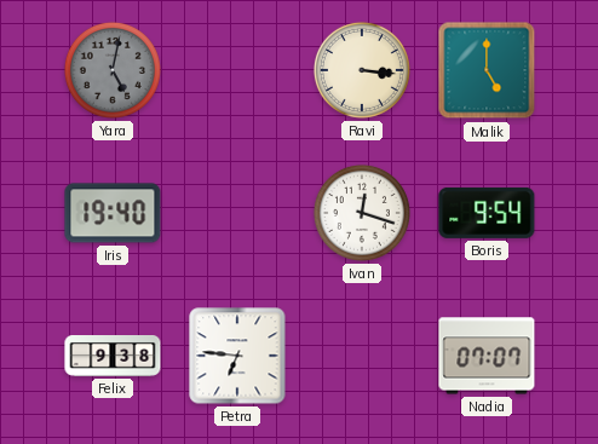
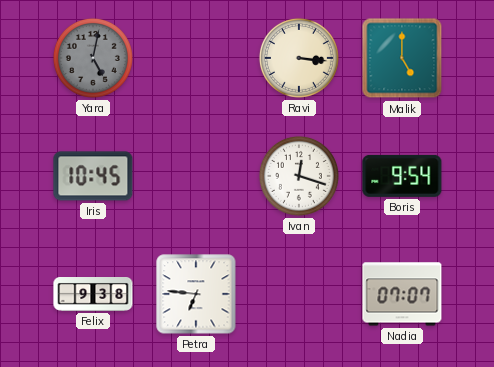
Iris: 19:40 -> 10:45 (93, 176)
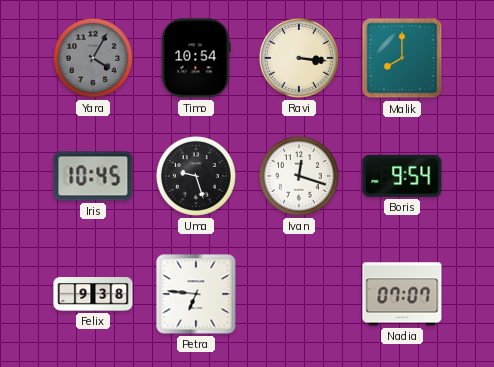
Yara: 5:02 -> 4:05 (93, 58)
Timo: none -> 10:54 (196, 58)
Malik: 5:00 -> 8:00 (402, 58)
Uma: none -> 9:27 (196, 176)
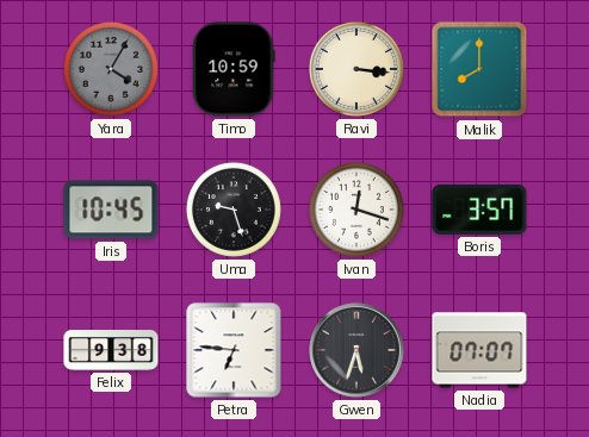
Timo: 10:54 -> 10:59 (234, 69)
Boris: 9:54 -> 3:57 (479, 210)
Gwen: none -> 5:33 (356, 350)
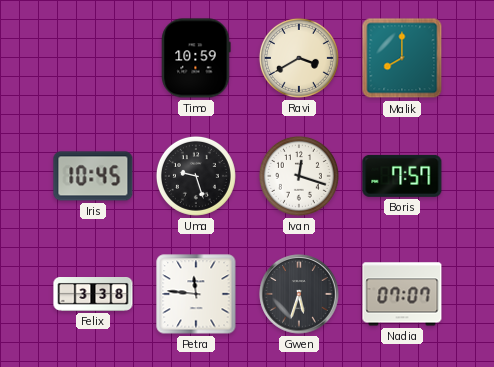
Yara: 4:05 -> none (111, 69)
Ravi: 3:16 -> 3:40 (299, 58)
Boris: 3:57 -> 7:57 (402, 176)
Felix: 9:38 -> 3:38 (93, 295)
Petra: 6:46 -> 11:46 (196, 294)
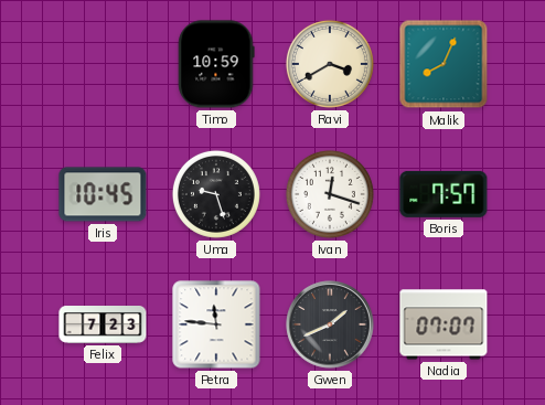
Malik: 8:00 -> 8:04 (444, 64)
Felix: 3:38 -> 7:23 (103, 326)
Gwen: 5:33 -> 1:41 (330, 324)
